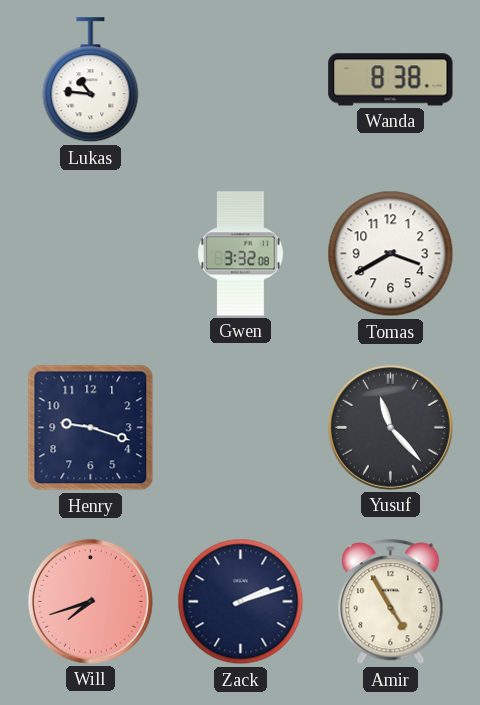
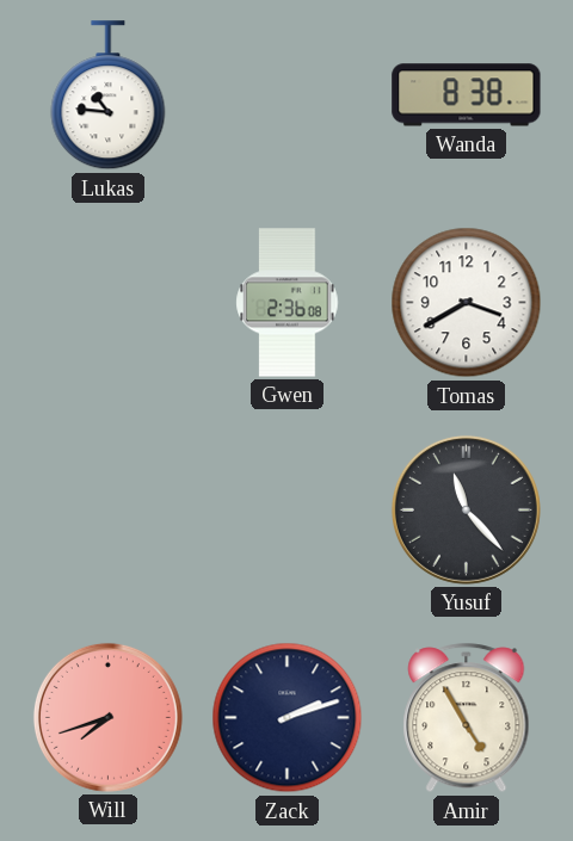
Gwen: 3:32 -> 2:36 (288, 303)
Henry: 9:18 -> none (91, 428)
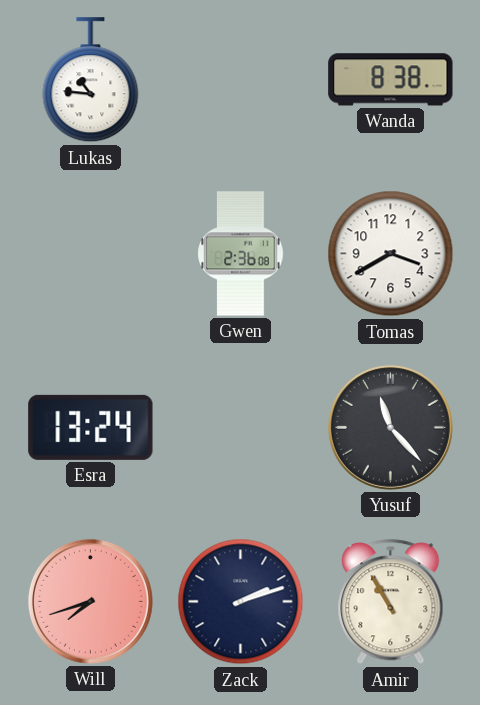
Esra: none -> 13:24 (91, 427)
Amir: 4:55 -> 10:55 (391, 602)
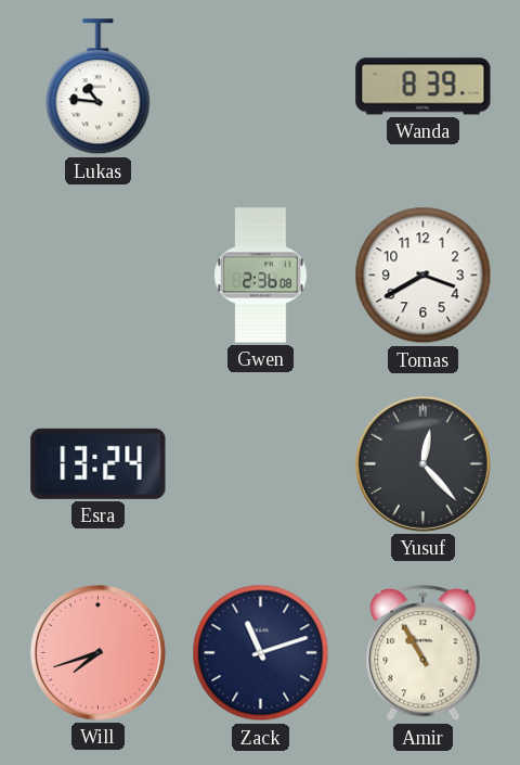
Wanda: 8:38 -> 8:39 (424, 87)
Yusuf: 11:23 -> 12:23 (422, 463)
Zack: 2:12 -> 11:12 (261, 653)
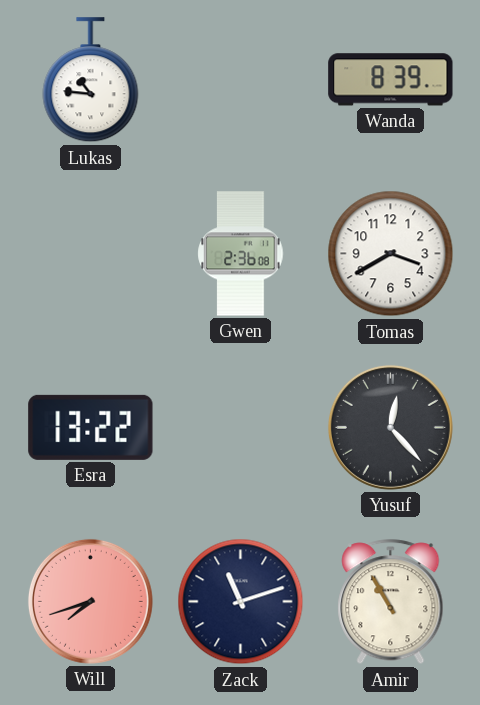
Esra: 13:24 -> 13:22 (91, 427)
